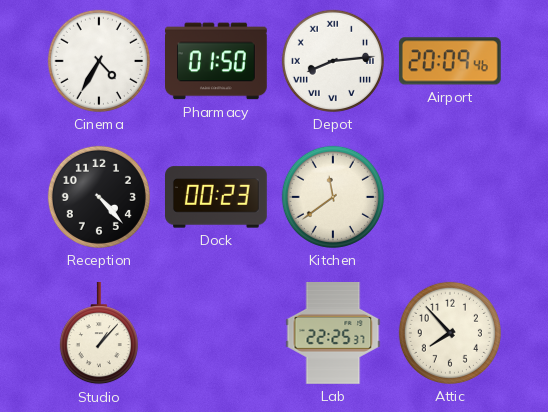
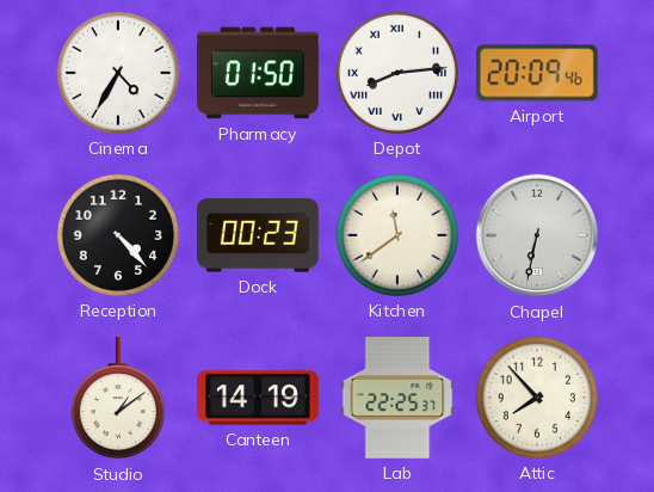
Chapel: none -> 6:32 (537, 235)
Studio: 1:07 -> 1:09 (118, 399)
Canteen: none -> 14:19 (259, 398)
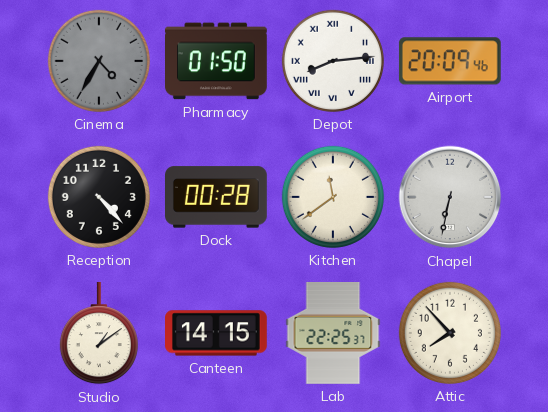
Cinema dial: white -> grey (99, 61)
Dock: 00:23 -> 00:28 (217, 197)
Canteen: 14:19 -> 14:15 (217, 333)
